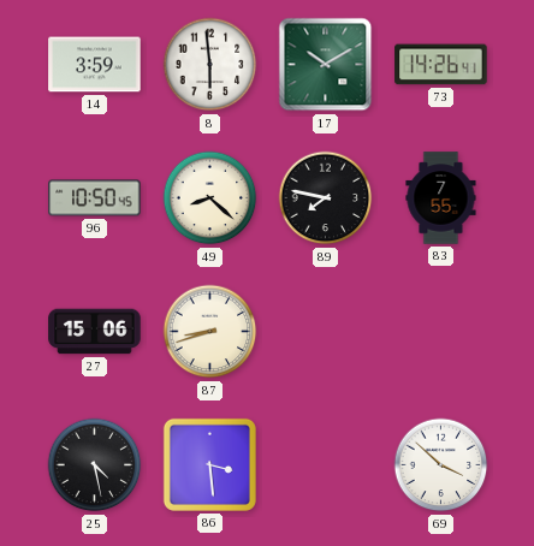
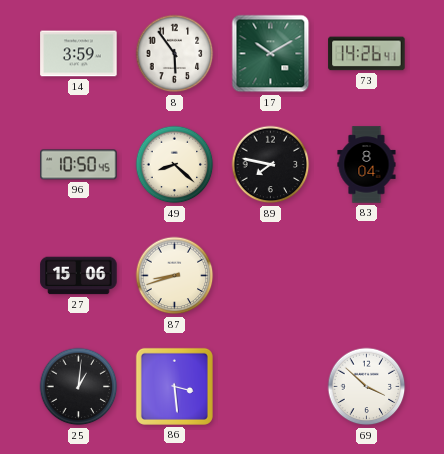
8: 5:59 -> 5:54 (175, 54)
83: 7:55 -> 8:04 (367, 165)
25: 4:28 -> 1:01 (79, 387)
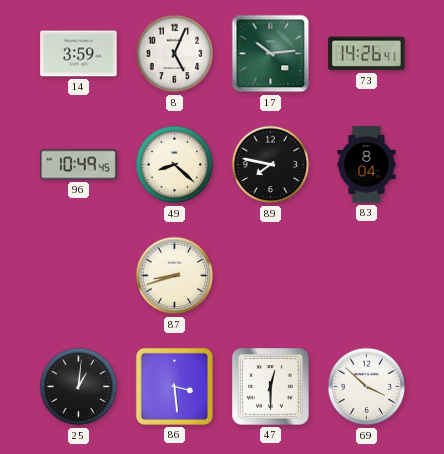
8: 5:54 -> 5:04 (175, 54)
17: 10:10 -> 10:14 (271, 54)
96: 10:50 -> 10:49 (79, 165)
27: 15:06 -> none (79, 276)
47: none -> 12:30 (271, 387)
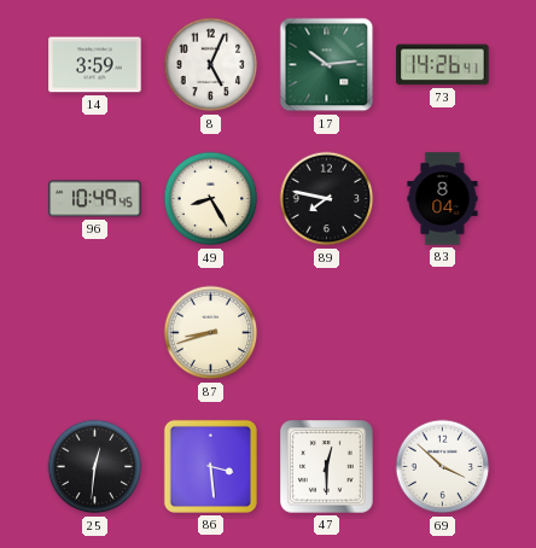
49: 8:22 -> 8:25 (211, 199)
25: 1:01 -> 12:31 (95, 467)
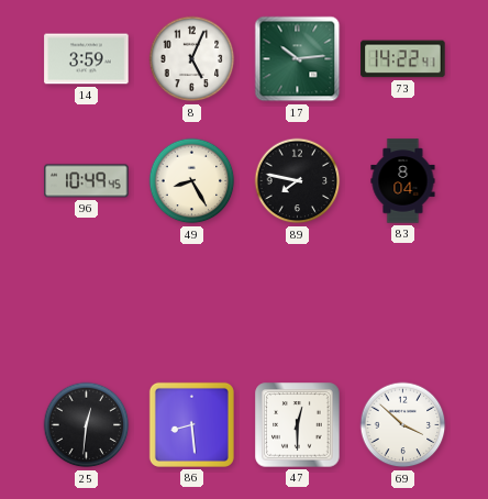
73: 14:26 -> 14:22 (403, 59)
87: 8:42 -> none (211, 333)
86: 3:29 -> 8:29 (191, 424)
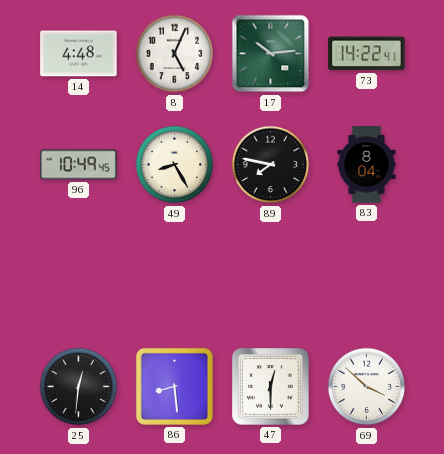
14: 3:59 -> 4:48 (79, 54)
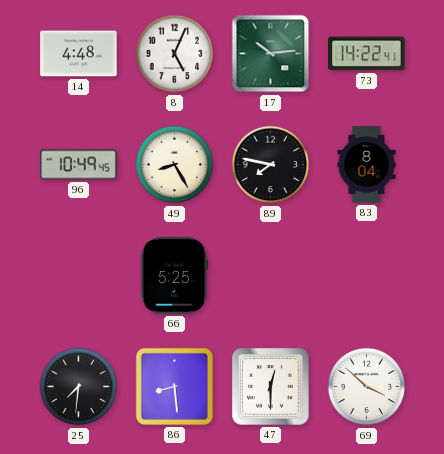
66: none -> 5:25 (174, 276)
25: 12:31 -> 7:31 (79, 387)
